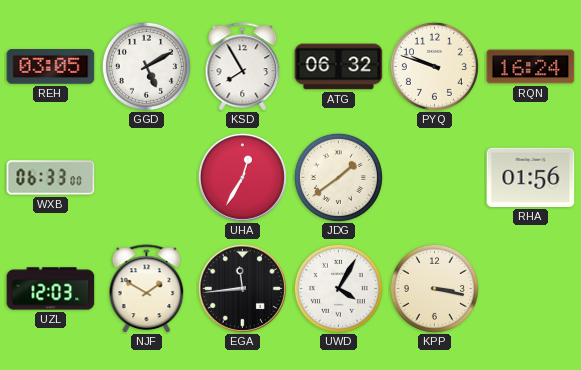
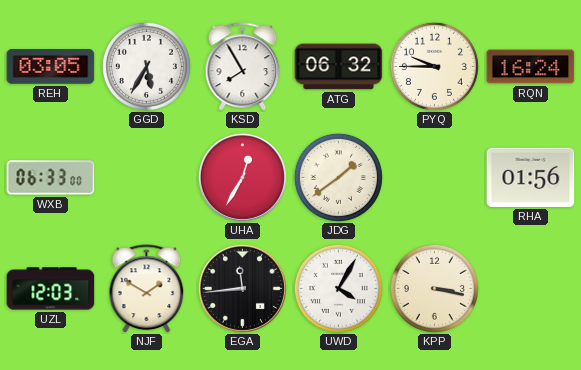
GGD: 5:10 -> 5:35 (146, 66)
PYQ: 9:48 -> 9:45 (434, 66)
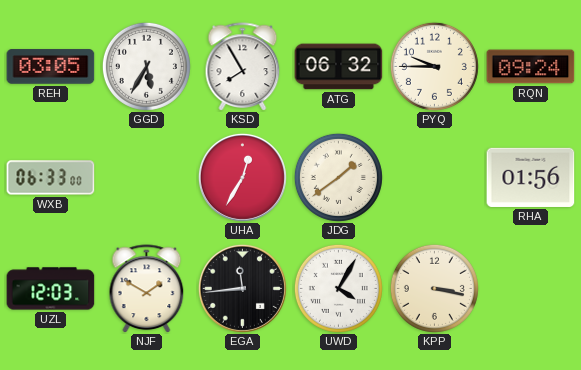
RQN: 16:24 -> 09:24 (531, 67)
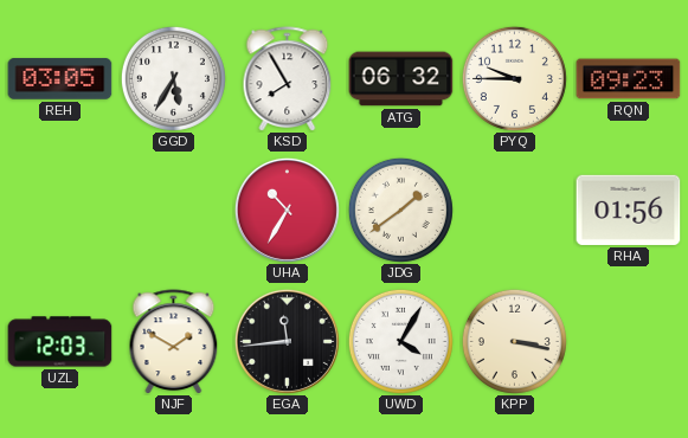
RQN: 09:24 -> 09:23 (629, 79)
WXB: 06:33 -> none (51, 178)
UHA: 12:35 -> 10:35 (287, 210)
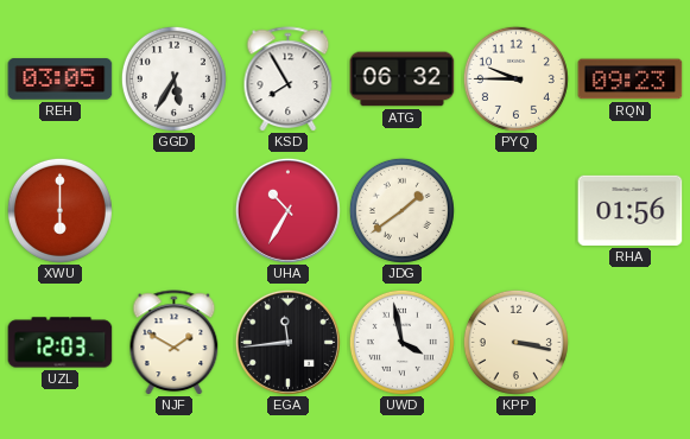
XWU: none -> 6:00 (59, 210)
UWD: 4:05 -> 3:58 (401, 342)
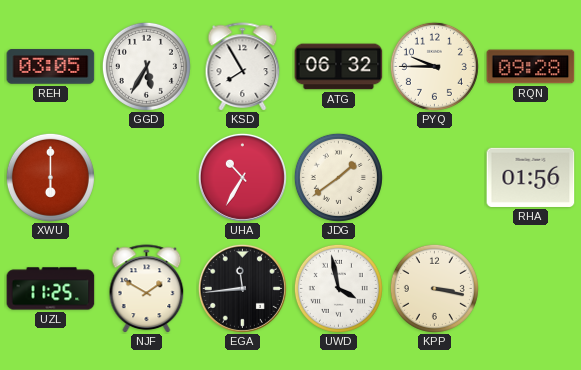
RQN: 09:23 -> 09:28 (531, 67)
UZL: 12:03 -> 11:25 (51, 289)
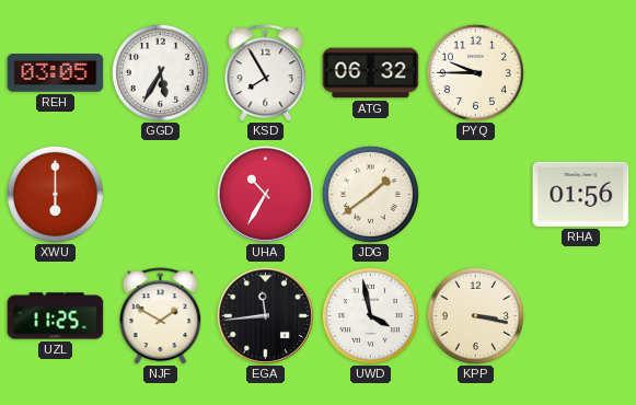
RQN: 09:28 -> none (531, 67)
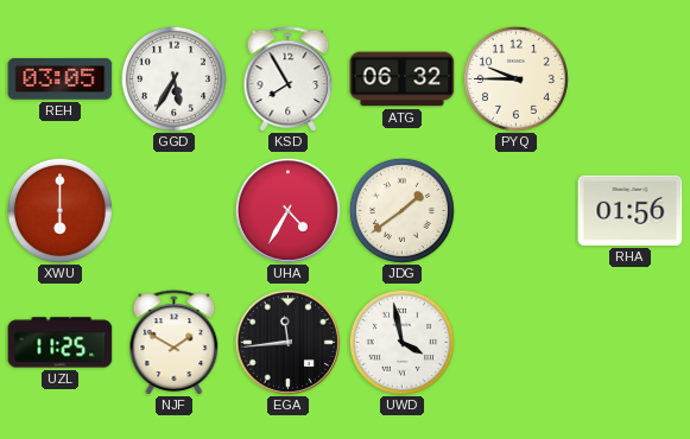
UHA: 10:35 -> 4:35 (287, 210)
KPP: 3:17 -> none (475, 315)
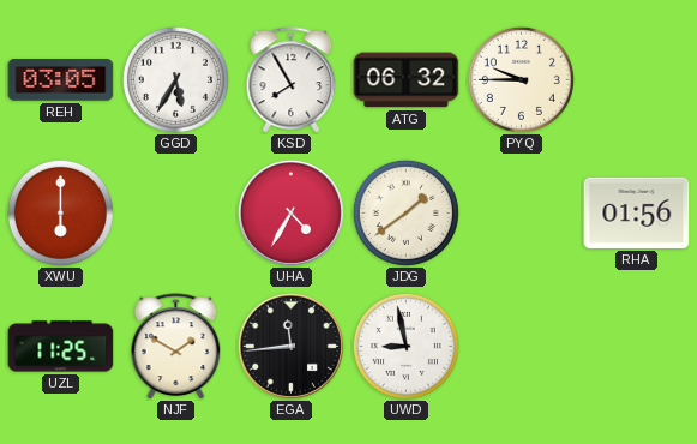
UWD: 3:58 -> 8:58 (405, 346)
